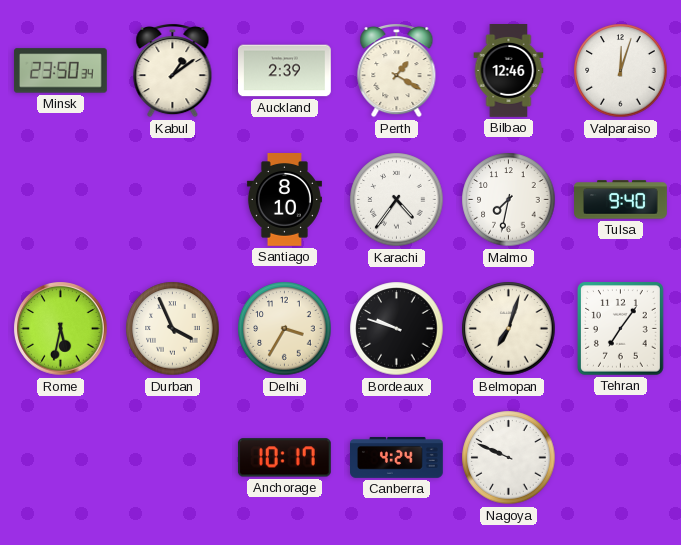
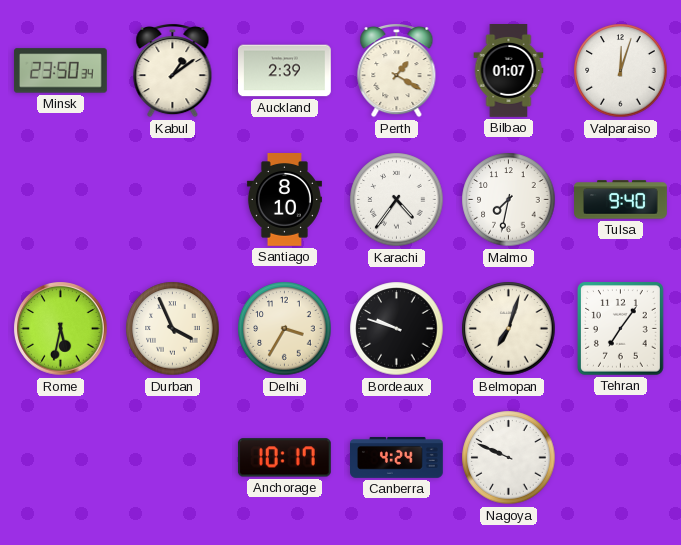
Bilbao: 12:46 -> 01:07 (509, 71)
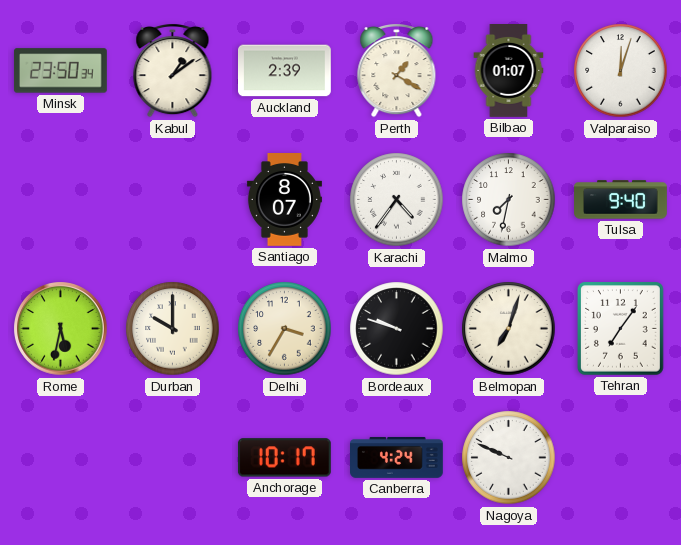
Santiago: 8:10 -> 8:07 (284, 200)
Durban: 3:56 -> 10:00 (173, 329)
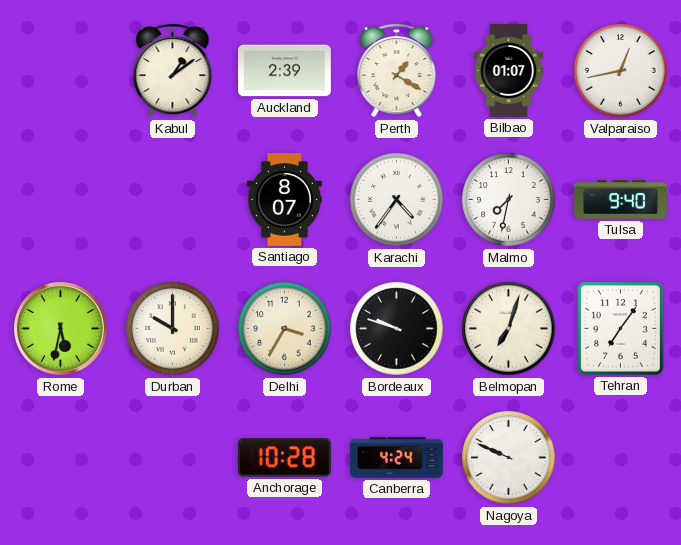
Minsk: 23:50 -> none (60, 71)
Valparaiso: 12:03 -> 12:43 (621, 71)
Anchorage: 10:17 -> 10:28 (284, 458)
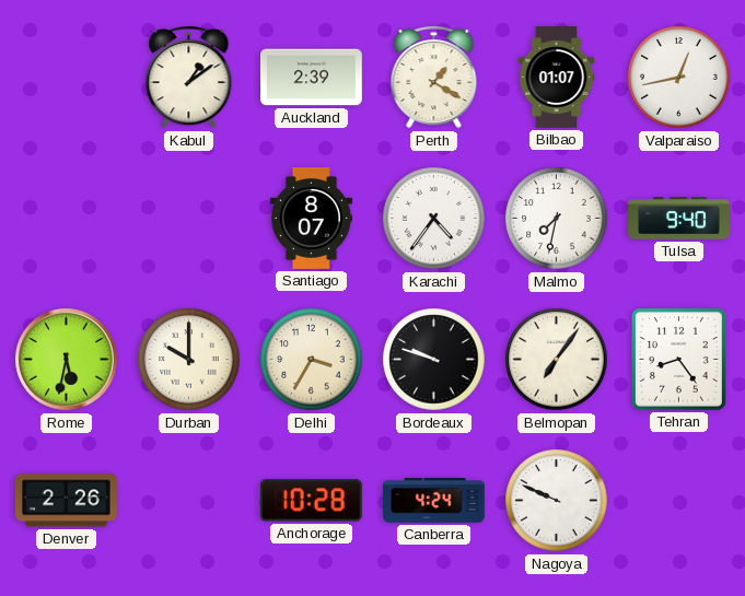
Belmopan: 7:03 -> 7:06 (557, 360)
Tehran: 7:06 -> 8:24 (678, 359)
Denver: none -> 2:26 (67, 501)
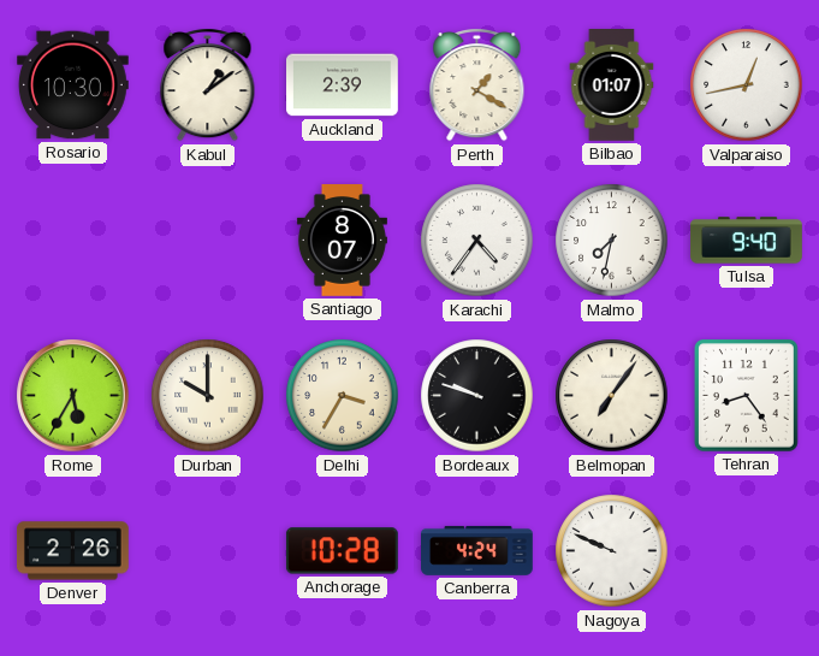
Rosario: none -> 10:30 (73, 85)
Rome: 5:32 -> 5:35 (73, 396)
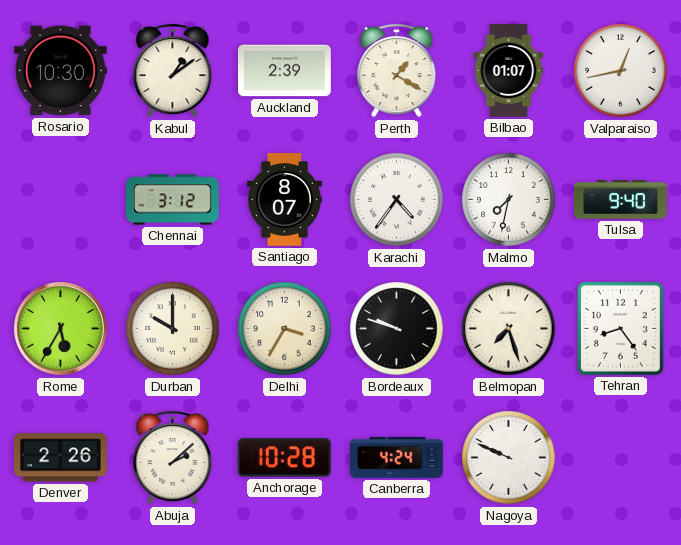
Chennai: none -> 3:12 (173, 200)
Belmopan: 7:06 -> 7:27 (509, 329)
Abuja: none -> 2:08 (173, 458)
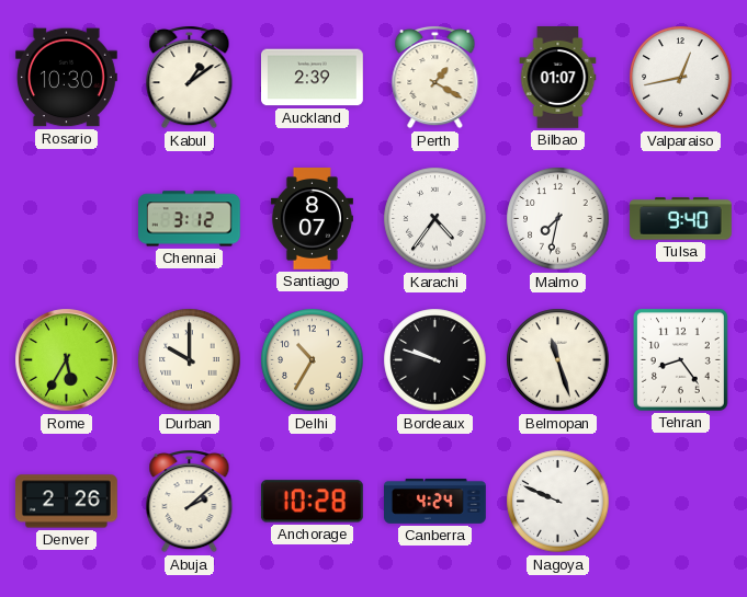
Delhi: 3:35 -> 10:35 (313, 360)
Belmopan: 7:27 -> 11:27 (558, 360)
